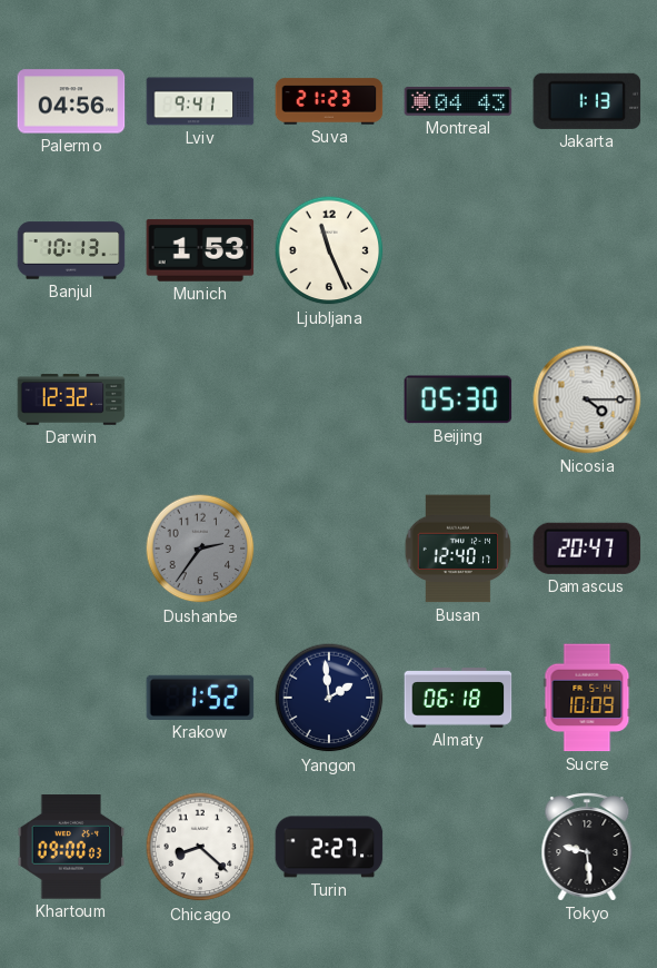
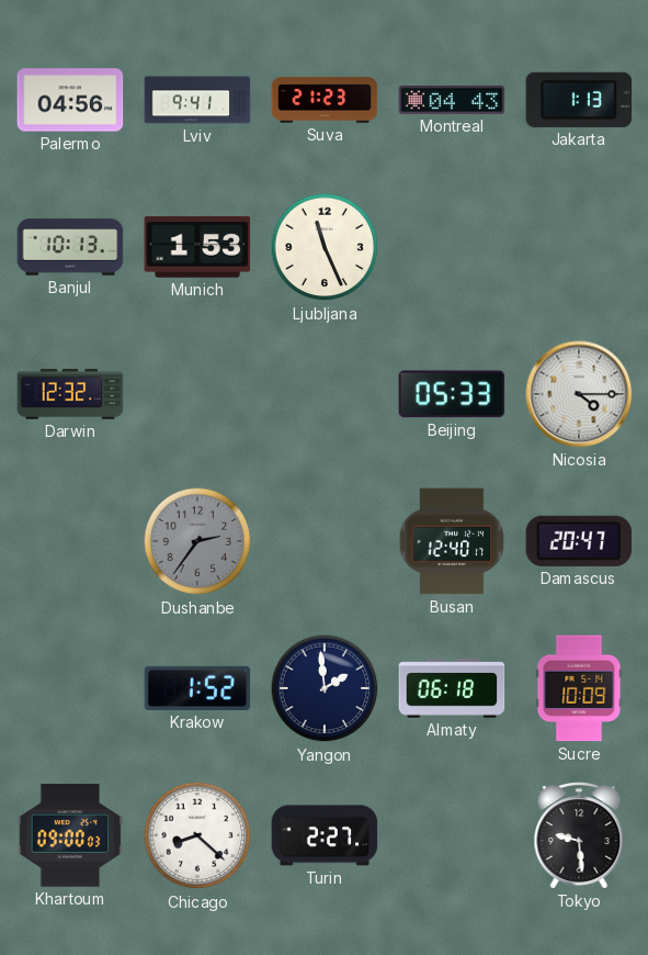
Beijing: 05:30 -> 05:33 (452, 394)
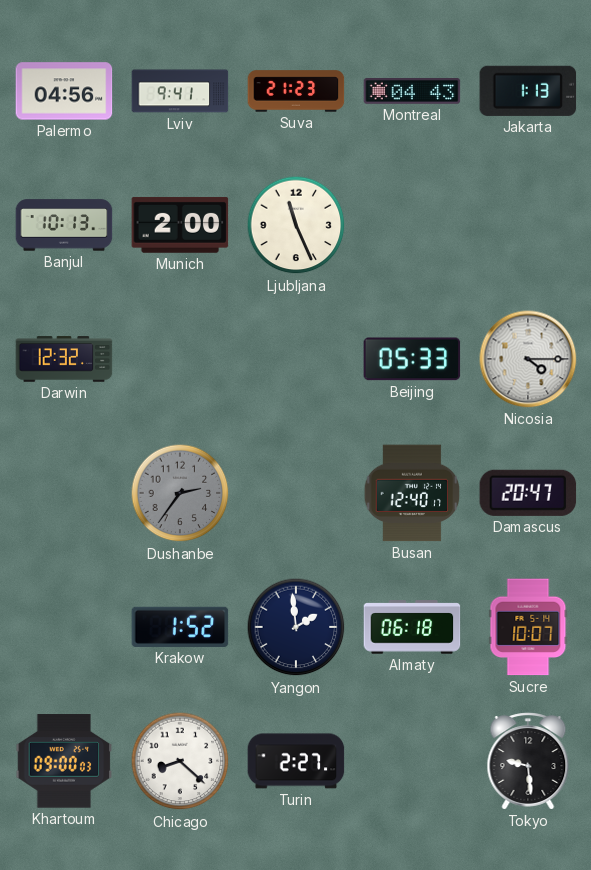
Munich: 1:53 -> 2:00 (180, 225)
Sucre: 10:09 -> 10:07 (528, 627)
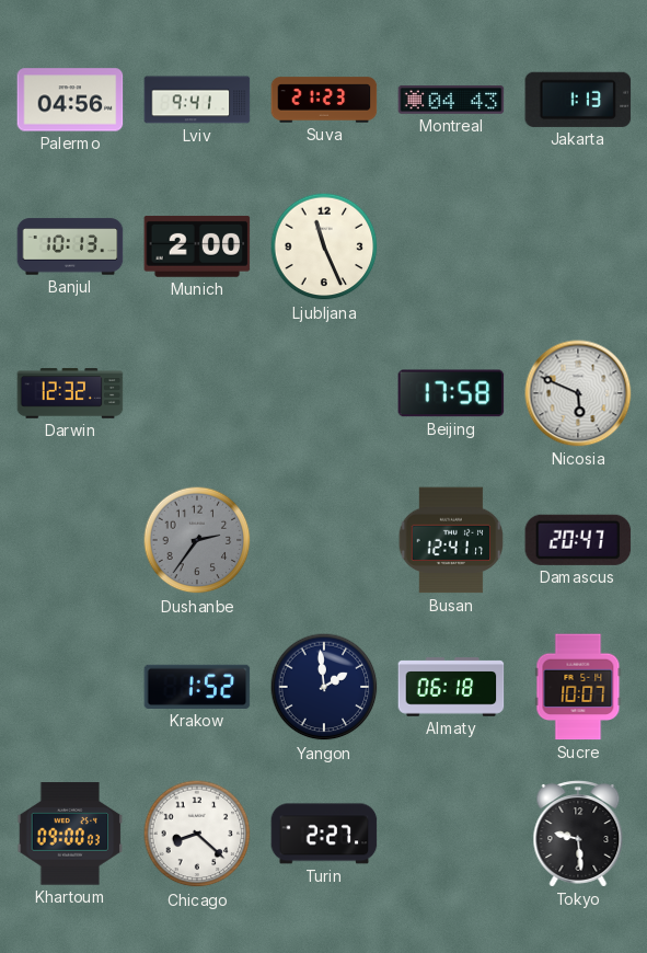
Beijing: 05:33 -> 17:58 (451, 393)
Nicosia: 4:15 -> 5:49 (578, 393)
Busan: 12:40 -> 12:41 (451, 540)
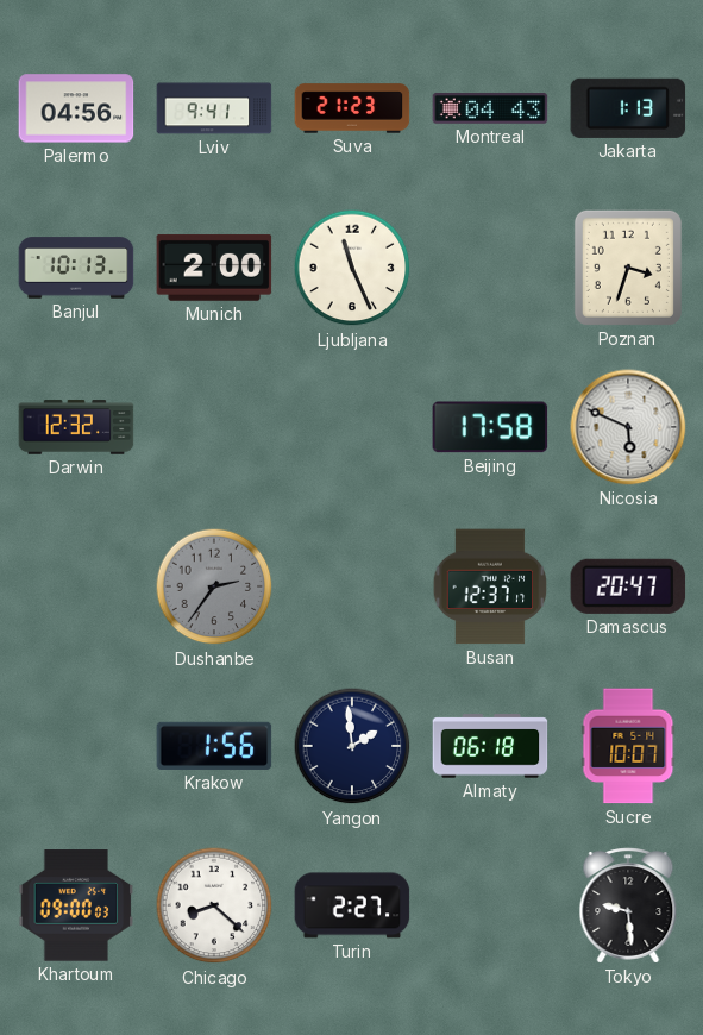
Poznan: none -> 3:33 (628, 268)
Busan: 12:41 -> 12:37 (490, 586)
Krakow: 1:52 -> 1:56 (214, 746)
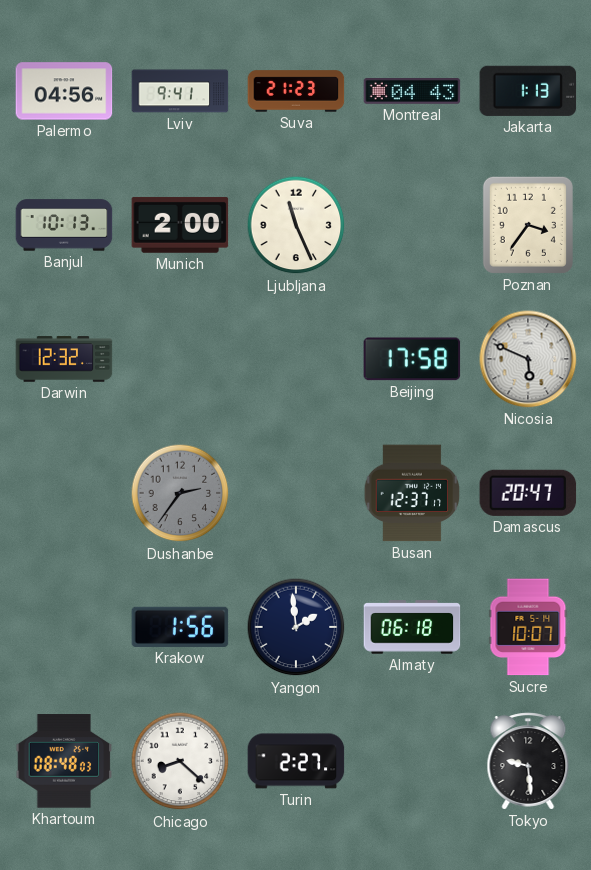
Poznan: 3:33 -> 3:36 (528, 225)
Khartoum: 09:00 -> 08:48 (64, 761)
